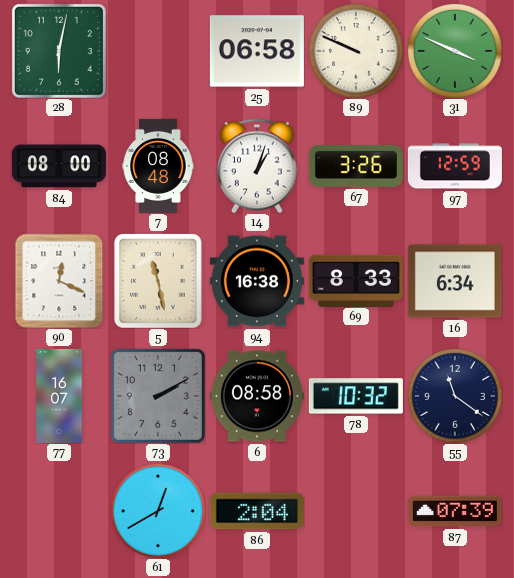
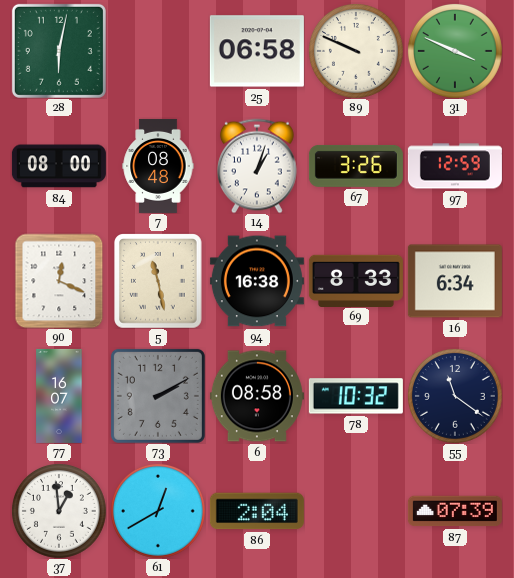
37: none -> 12:59 (59, 511)
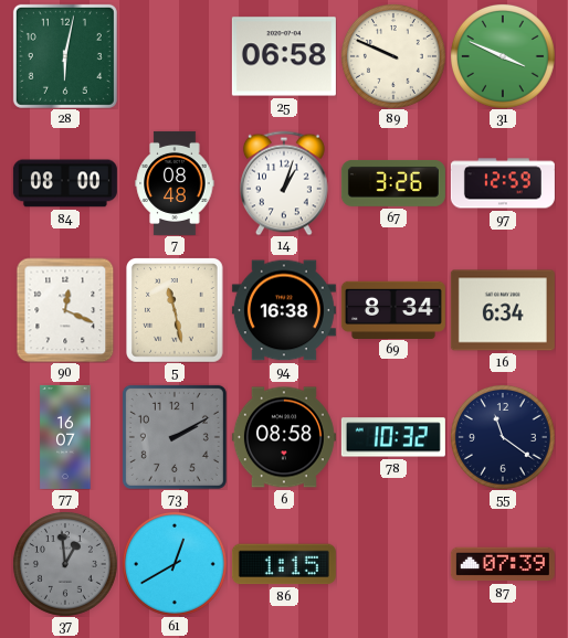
69: 8:33 -> 8:34 (393, 309)
37 dial: white -> grey (65, 564)
86: 2:04 -> 1:15 (284, 564)
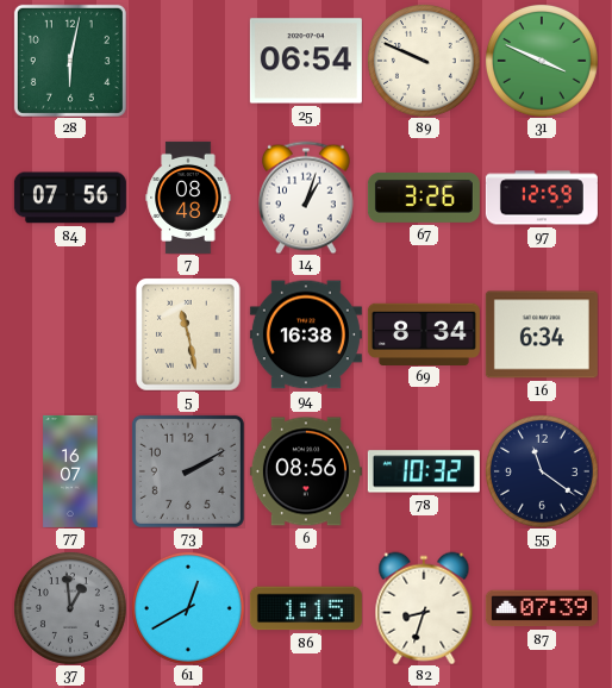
25: 06:58 -> 06:54 (306, 61)
84: 08:00 -> 07:56 (70, 198)
90: 12:19 -> none (65, 310)
6: 08:58 -> 08:56 (306, 471)
82: none -> 8:33 (424, 608)
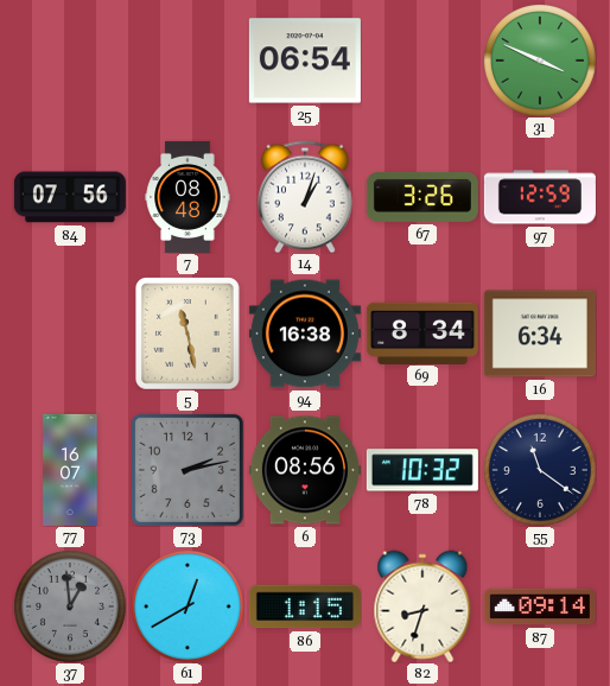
28: 6:02 -> none (70, 61)
89: 9:49 -> none (424, 61)
73: 2:10 -> 2:13 (188, 470)
87: 07:39 -> 09:14 (540, 606)
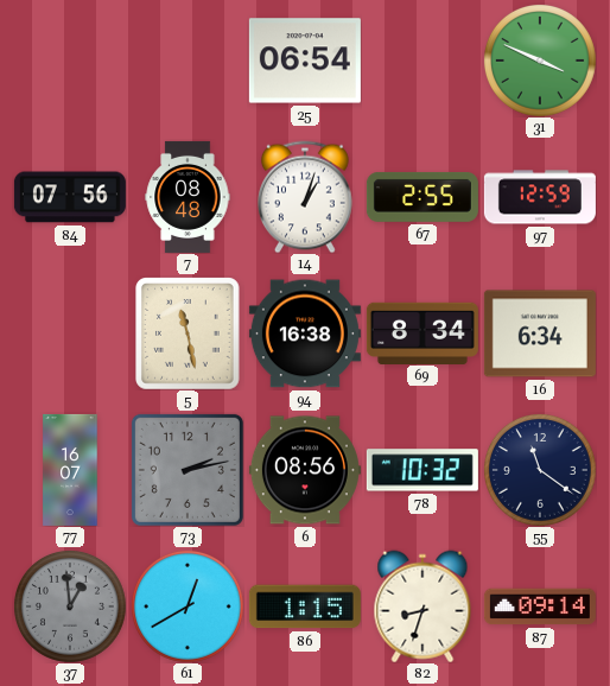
67: 3:26 -> 2:55 (422, 197)
